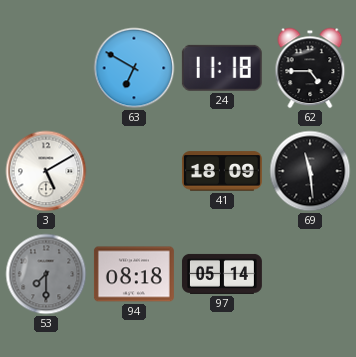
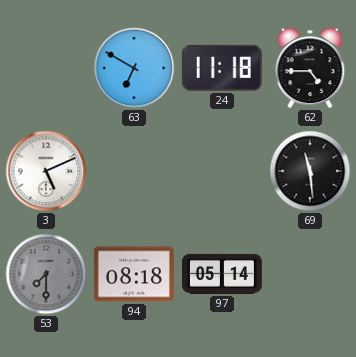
3: 5:10 -> 5:11 (46, 171)
41: 18:09 -> none (222, 171)
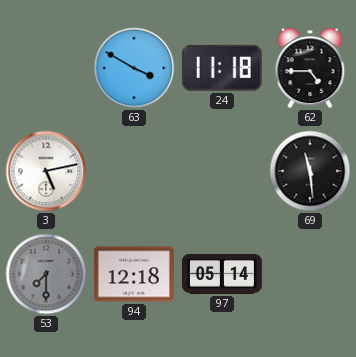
63: 6:50 -> 3:50 (134, 68)
3: 5:11 -> 5:13 (46, 171)
94: 08:18 -> 12:18 (134, 274)
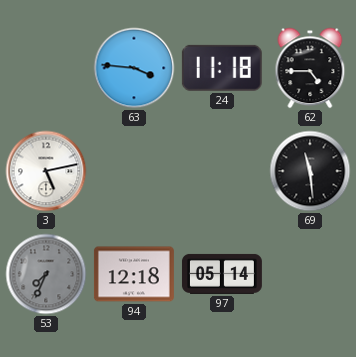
63: 3:50 -> 3:46 (134, 68)
53: 7:30 -> 7:34 (46, 274)
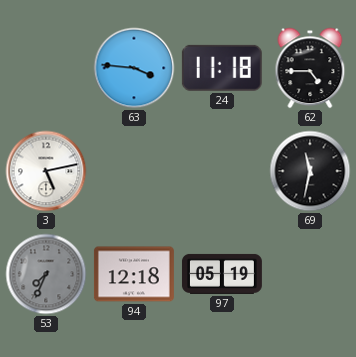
69: 11:29 -> 11:32 (310, 171)
97: 05:14 -> 05:19 (222, 274)
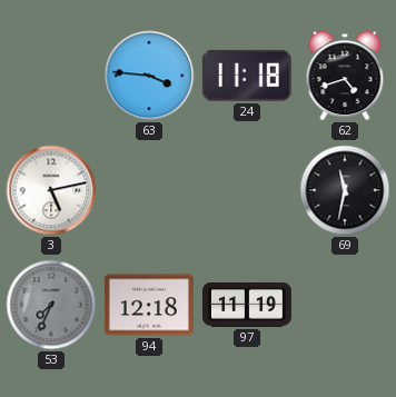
62: 4:45 -> 4:42 (345, 76)
97: 05:19 -> 11:19 (247, 305)
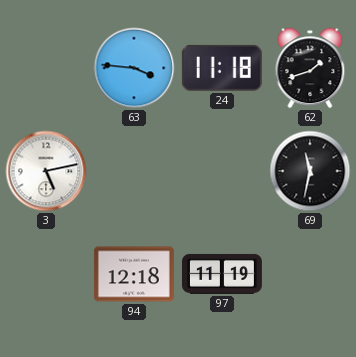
62: 4:42 -> 1:42 (310, 68)
53: 7:34 -> none (51, 305)
